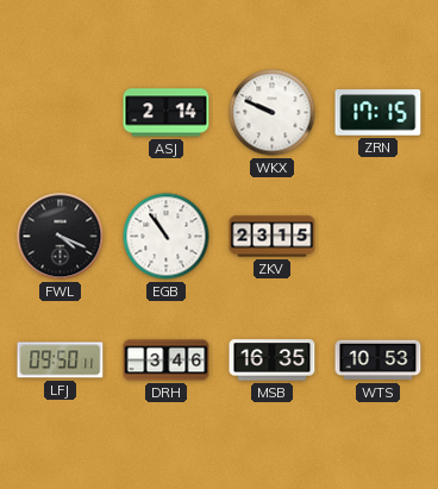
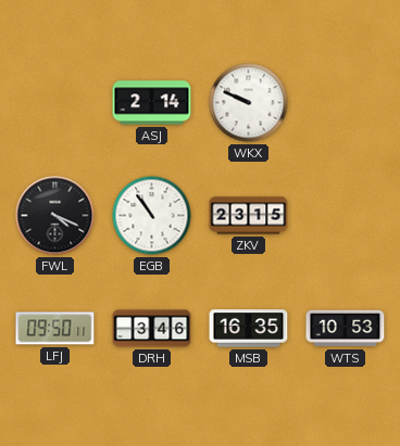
ZRN: 17:15 -> none (378, 113)
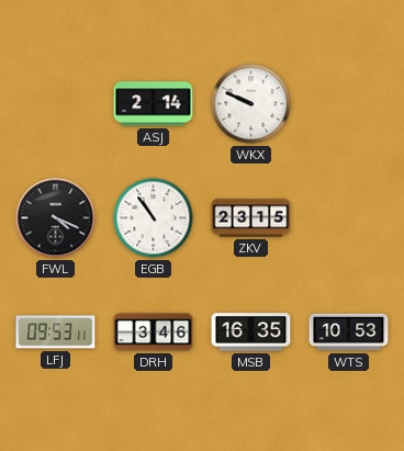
LFJ: 09:50 -> 09:53 (56, 332)
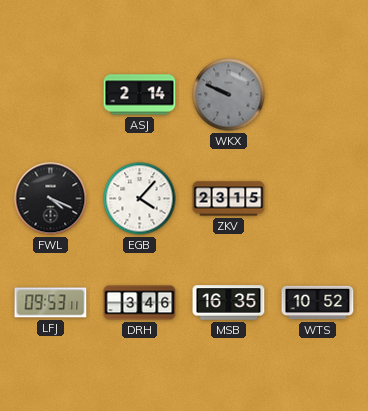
WKX dial: white -> grey (229, 95)
EGB: 10:54 -> 4:07 (140, 199)
WTS: 10:53 -> 10:52 (318, 303)
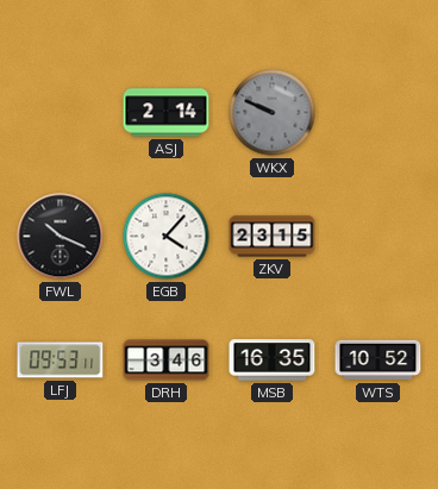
FWL: 4:19 -> 10:19 (61, 237)
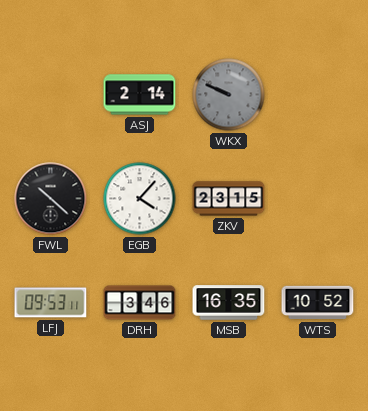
FWL: 10:19 -> 10:22 (51, 199)
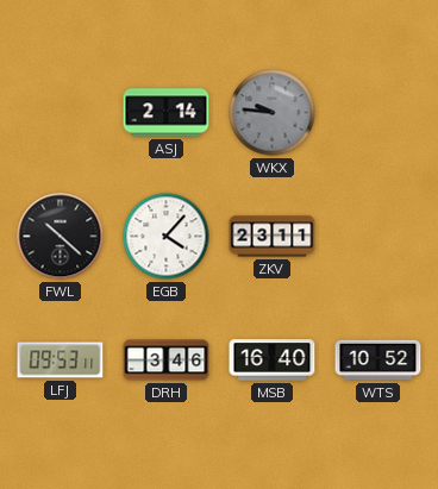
WKX: 9:49 -> 9:46 (273, 113)
ZKV: 23:15 -> 23:11 (273, 237)
MSB: 16:35 -> 16:40 (273, 361)
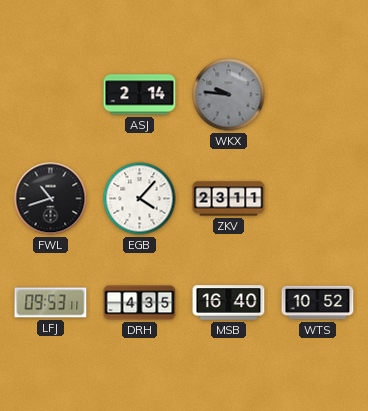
FWL: 10:22 -> 10:42 (51, 199)
DRH: 3:46 -> 4:35 (140, 303)
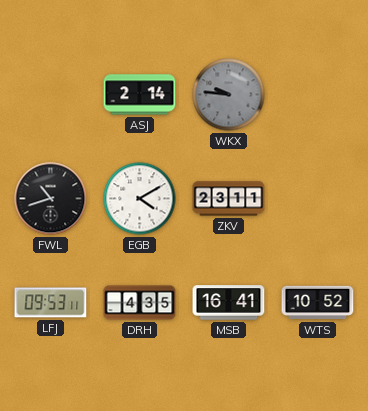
EGB: 4:07 -> 4:10 (140, 199)
MSB: 16:40 -> 16:41 (229, 303)
